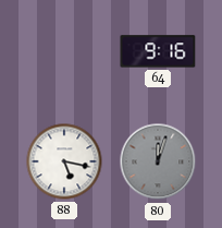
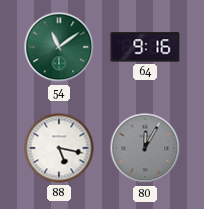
54: none -> 11:09 (59, 47)
80: 12:03 -> 12:05 (145, 148)
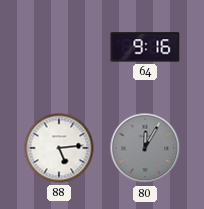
54: 11:09 -> none (59, 47)
88: 5:17 -> 5:14 (59, 148)
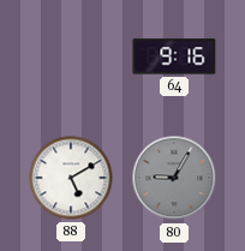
88: 5:14 -> 5:10 (71, 178)
80: 12:05 -> 9:05 (174, 178)
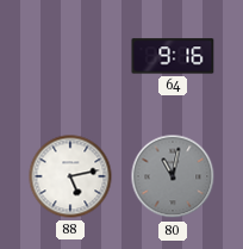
88: 5:10 -> 5:13 (70, 176)
80: 9:05 -> 11:02 (173, 176)
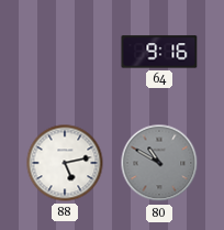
80: 11:02 -> 10:50 (159, 163)
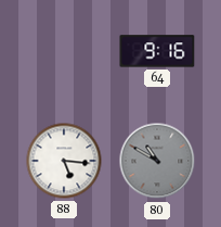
88: 5:13 -> 5:16 (64, 161)
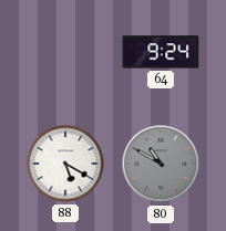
64: 9:16 -> 9:24 (161, 52)
88: 5:16 -> 5:20 (65, 164)
